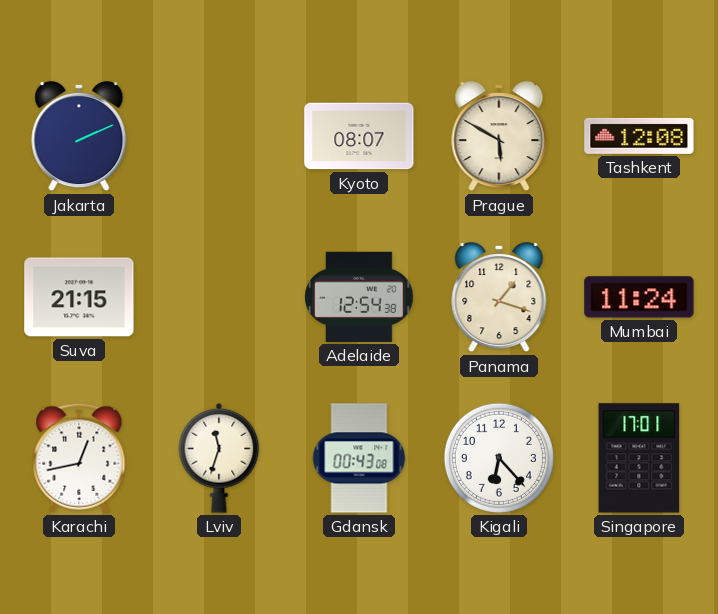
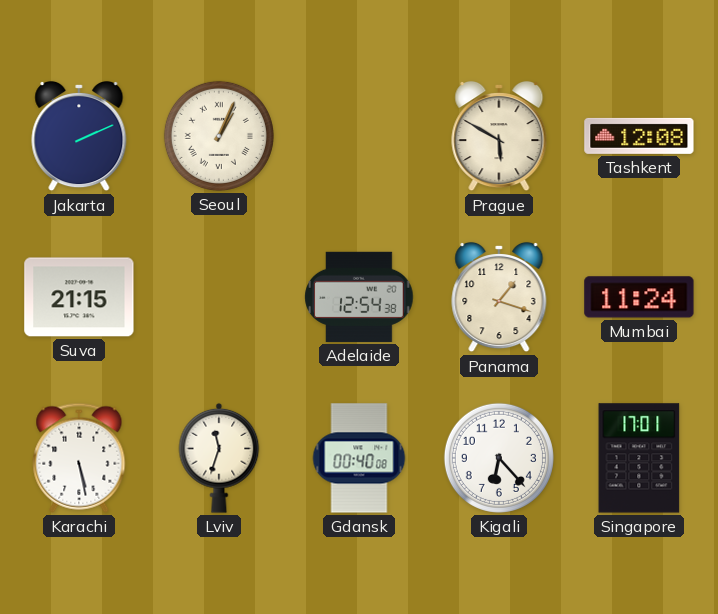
Seoul: none -> 1:04 (219, 136)
Kyoto: 08:07 -> none (359, 136)
Karachi: 12:43 -> 5:28 (79, 458)
Gdansk: 00:43 -> 00:40 (359, 458)
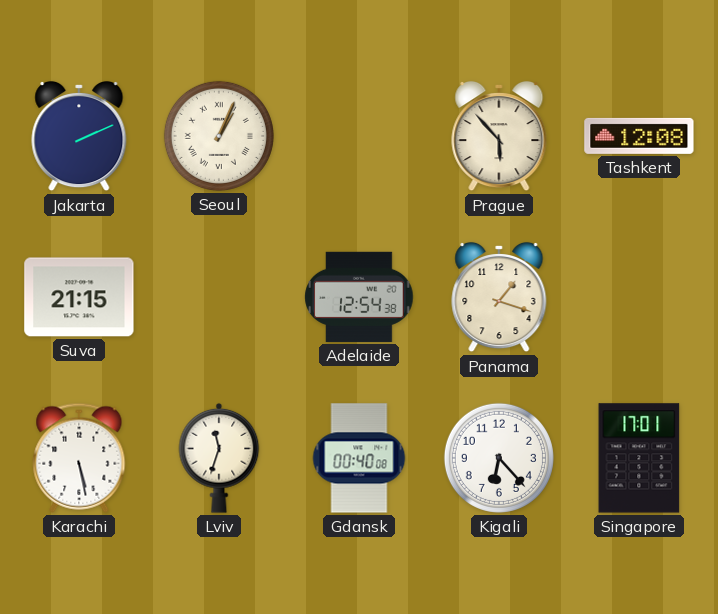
Prague: 5:50 -> 5:53 (499, 136)
Mumbai: 11:24 -> none (639, 297)
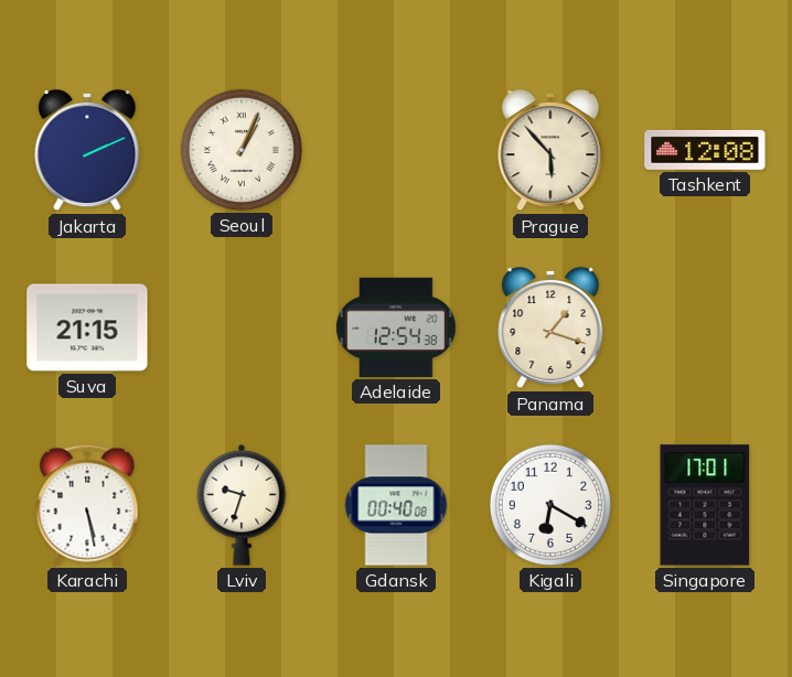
Lviv: 11:33 -> 9:33 (242, 505)
Kigali: 6:23 -> 6:20 (550, 505)
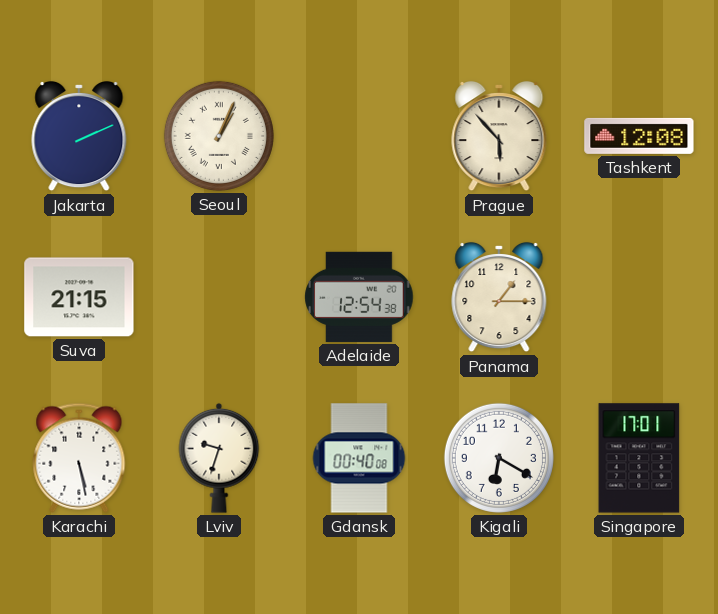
Panama: 1:18 -> 1:15 (499, 297)
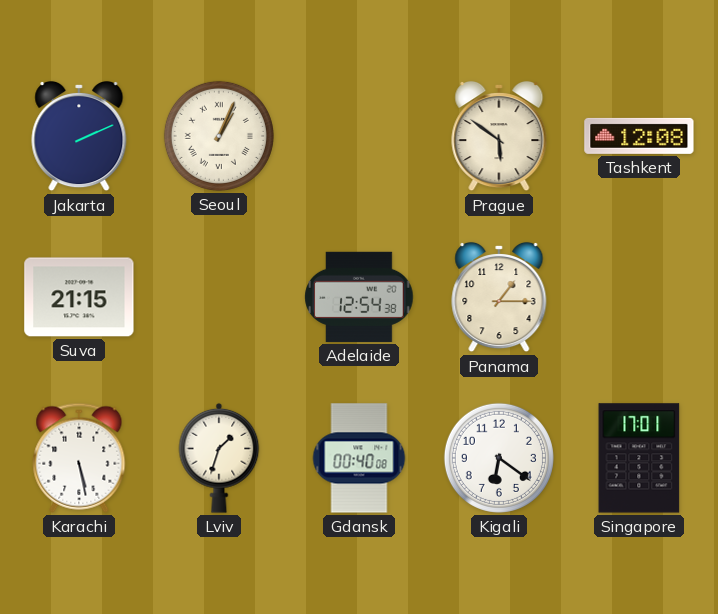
Prague: 5:53 -> 5:51 (499, 136)
Lviv: 9:33 -> 1:33 (219, 458)
Kigali: 6:20 -> 6:21 (499, 458)
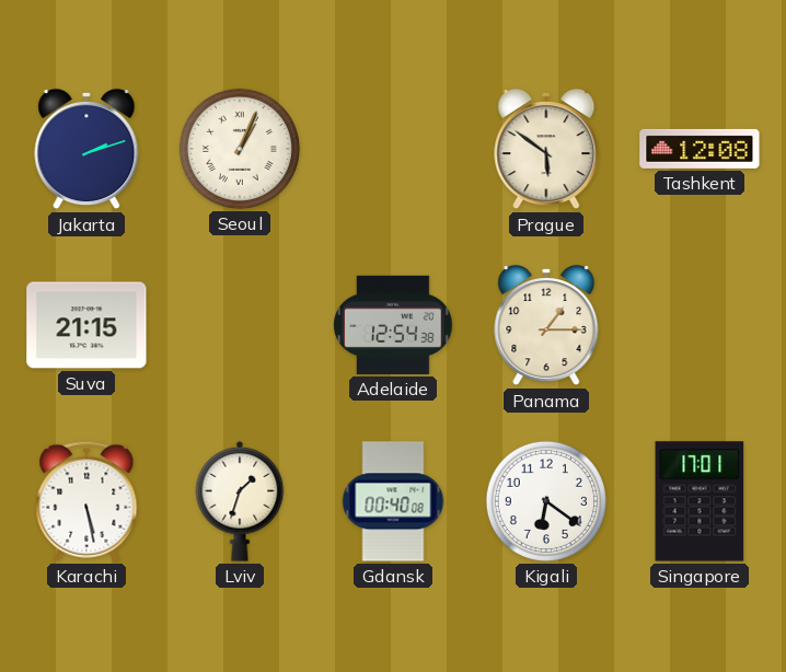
Jakarta: 2:11 -> 2:12 (86, 149)
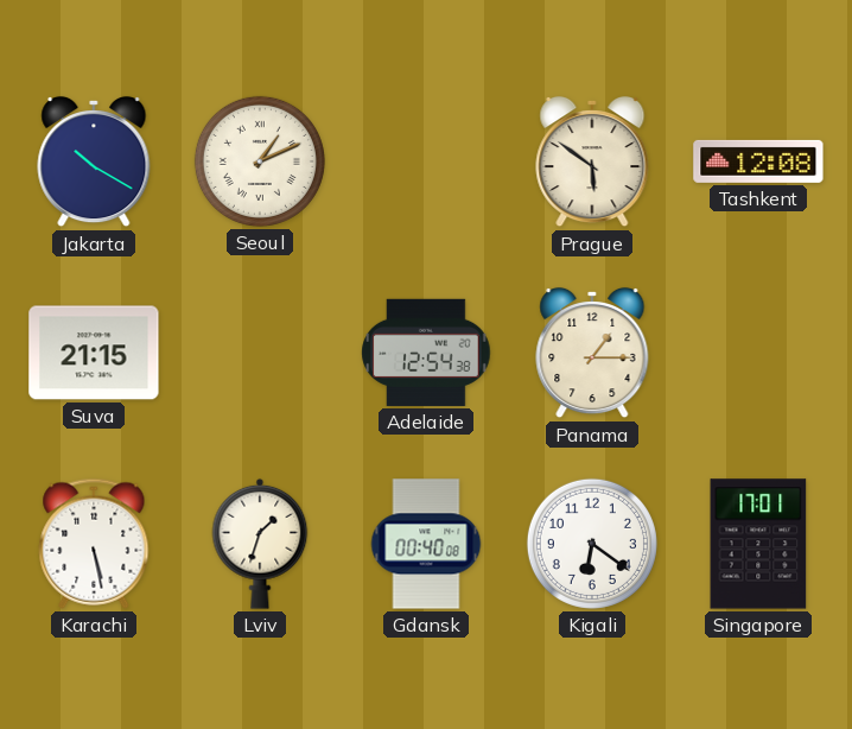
Jakarta: 2:12 -> 10:20 (94, 161)
Seoul: 1:04 -> 1:11 (260, 161)
